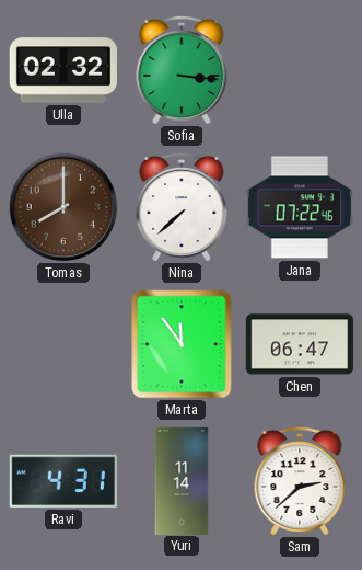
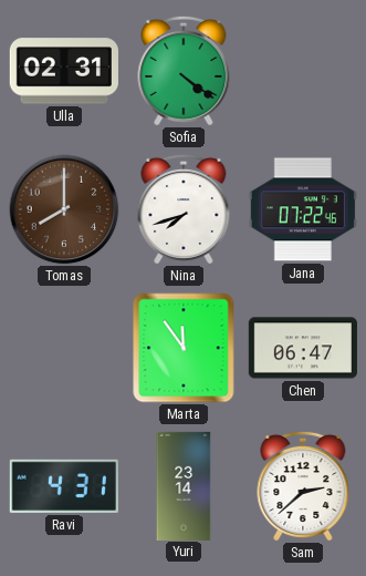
Ulla: 02:32 -> 02:31 (64, 71)
Sofia: 3:16 -> 4:21 (184, 71)
Nina: 7:38 -> 7:42 (184, 209)
Yuri: 11:14 -> 23:14 (184, 485)
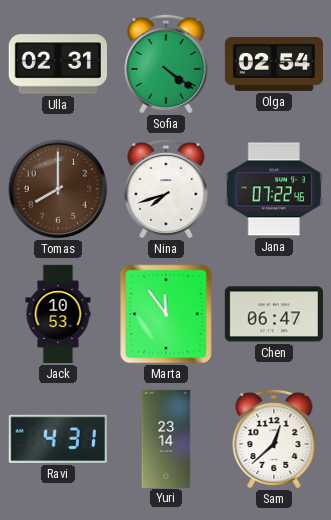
Olga: none -> 02:54 (273, 64)
Jack: none -> 10:53 (58, 314)
Sam: 2:38 -> 12:38 (274, 439)
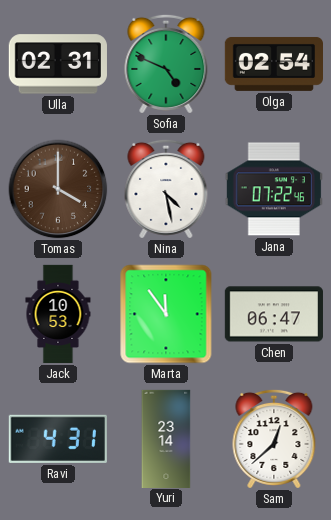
Sofia: 4:21 -> 4:49 (166, 64)
Tomas: 8:00 -> 4:00 (58, 189)
Nina: 7:42 -> 4:28 (166, 189)
